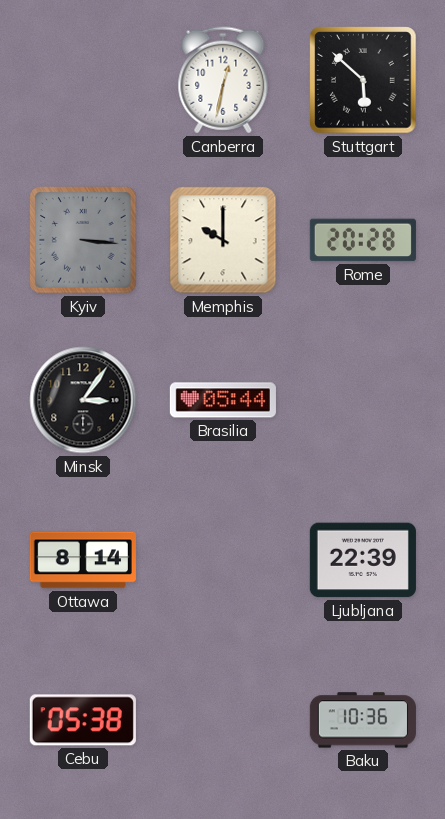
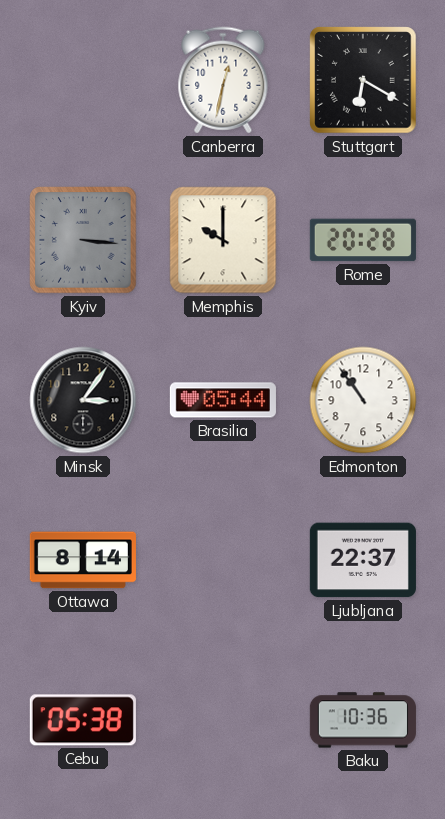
Stuttgart: 5:52 -> 6:20 (363, 80)
Edmonton: none -> 10:54 (363, 400)
Ljubljana: 22:39 -> 22:37 (363, 560)
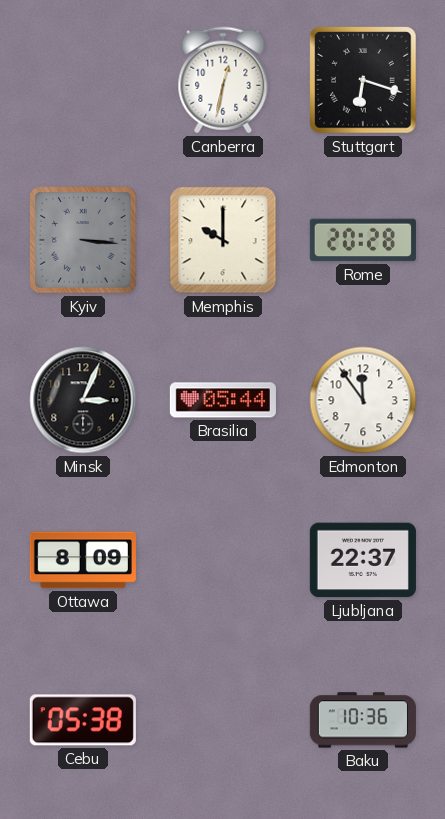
Stuttgart: 6:20 -> 6:18 (363, 80)
Minsk: 3:06 -> 3:04 (83, 400)
Edmonton: 10:54 -> 11:54 (363, 400)
Ottawa: 8:14 -> 8:09 (83, 560)
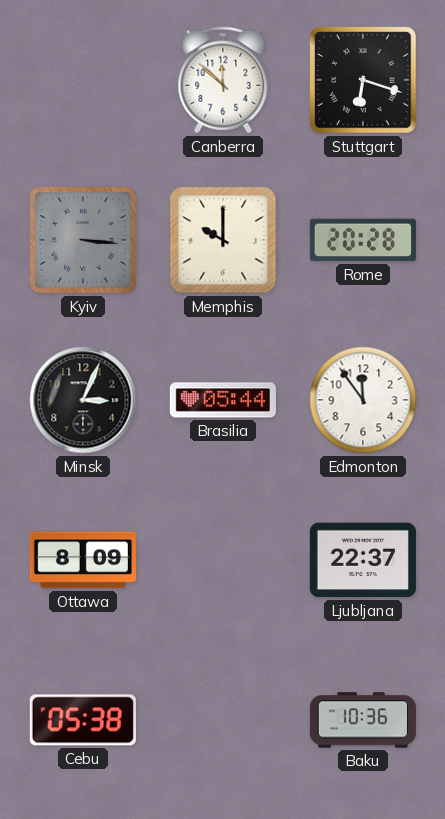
Canberra: 12:32 -> 11:52 (223, 80)
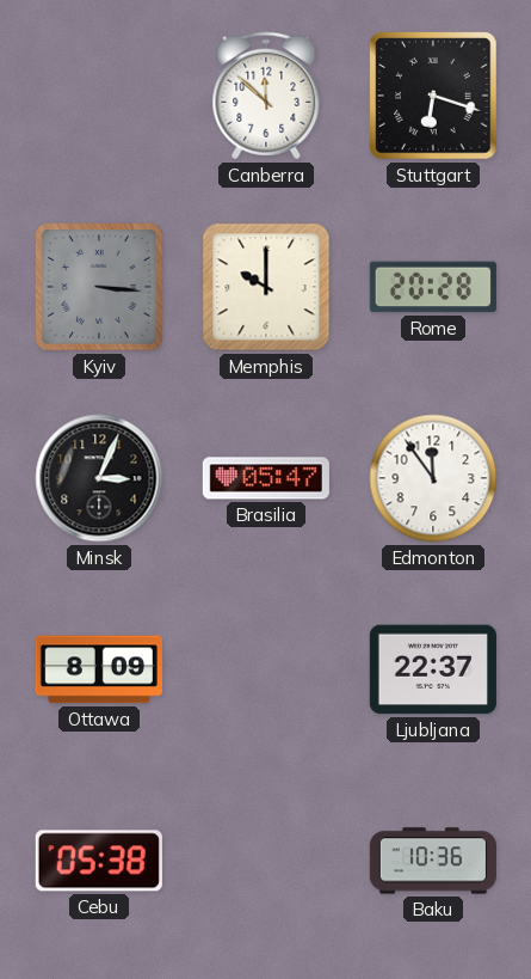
Brasilia: 05:44 -> 05:47 (266, 478)
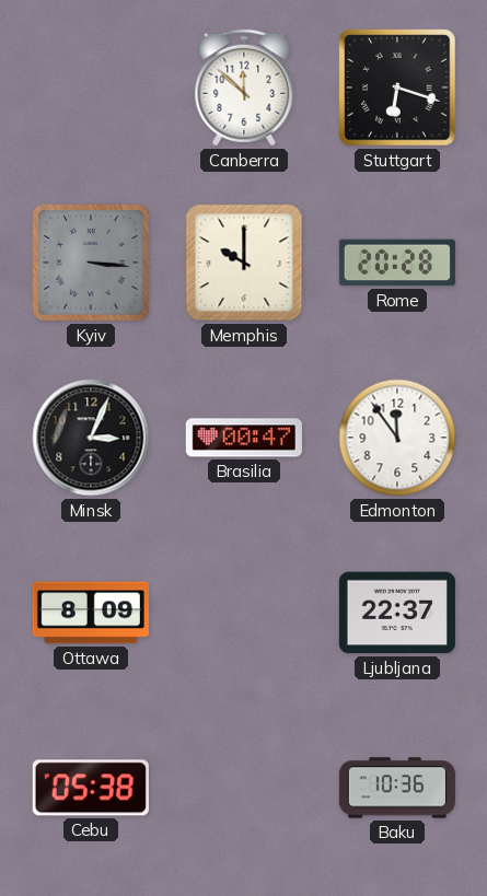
Brasilia: 05:47 -> 00:47 (244, 438)
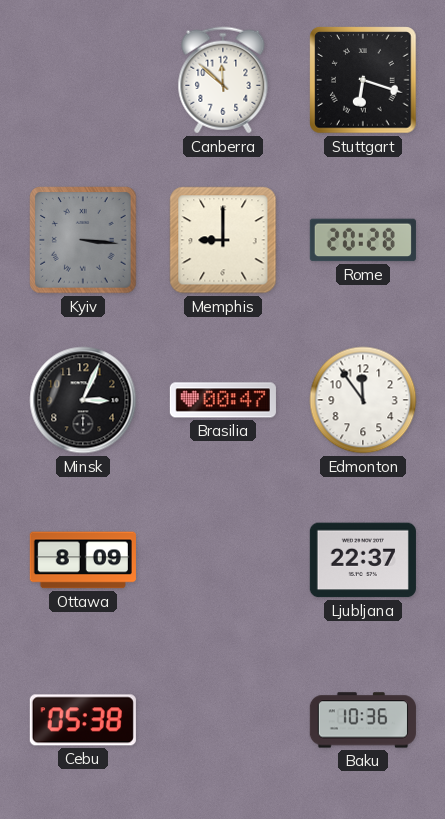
Memphis: 10:00 -> 9:00 (223, 240)
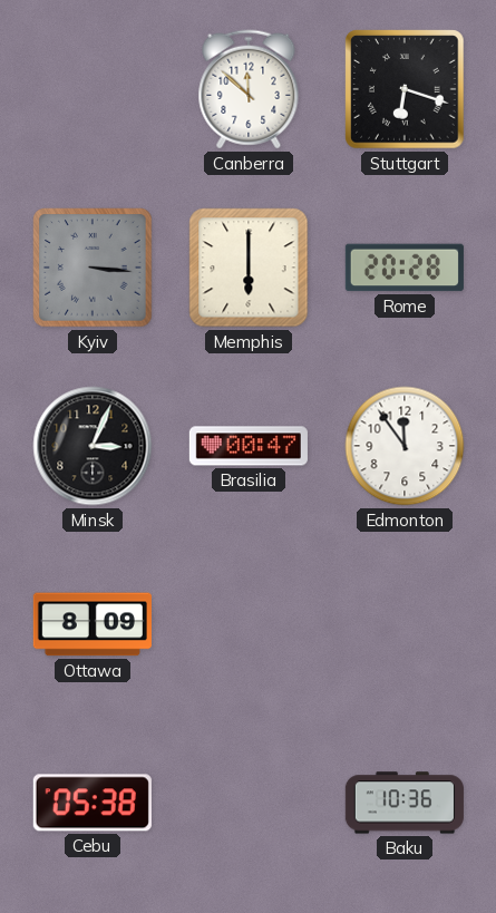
Memphis: 9:00 -> 6:00 (249, 268)
Ljubljana: 22:37 -> none (363, 560)
